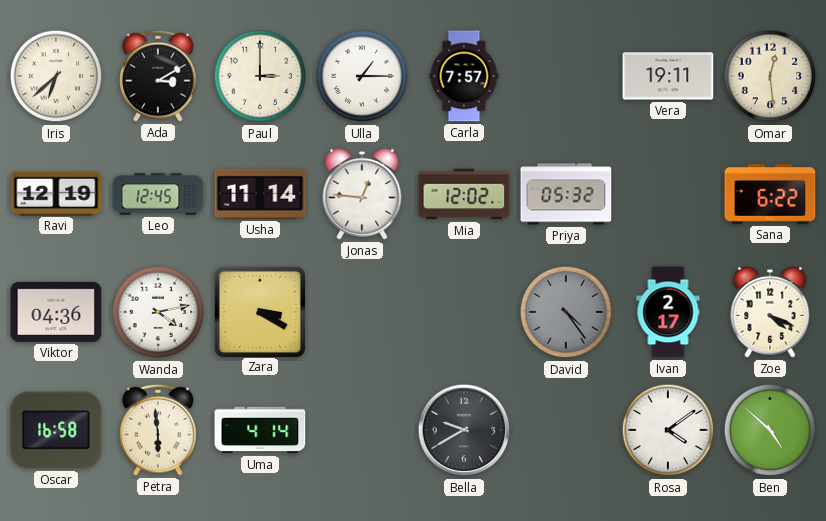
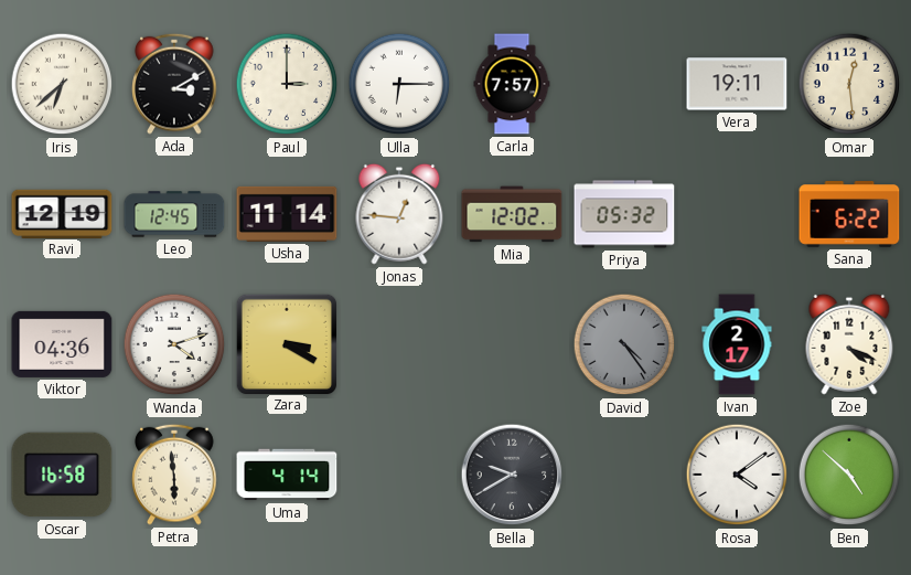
Ulla: 1:15 -> 6:15 (399, 84)
Wanda: 4:13 -> 4:12 (174, 344)
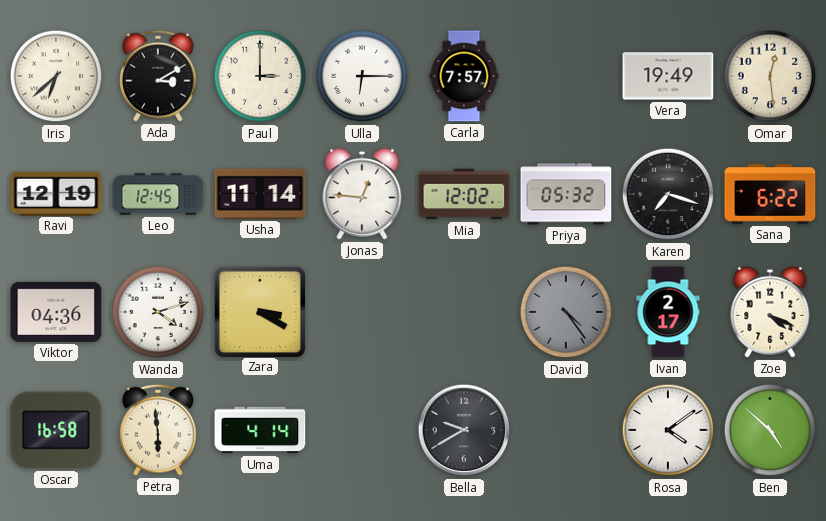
Vera: 19:11 -> 19:49 (668, 76)
Karen: none -> 7:18 (668, 194)
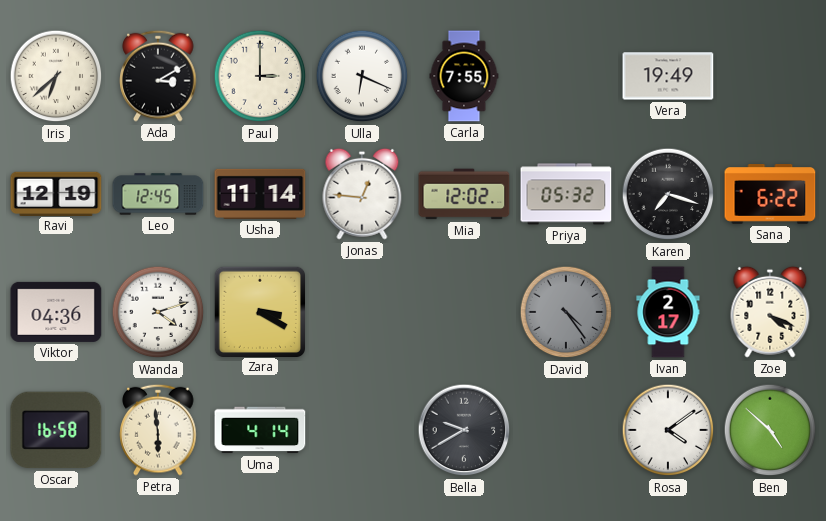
Ulla: 6:15 -> 6:19 (362, 76)
Carla: 7:57 -> 7:55 (464, 76)
Omar: 12:29 -> none (770, 76)
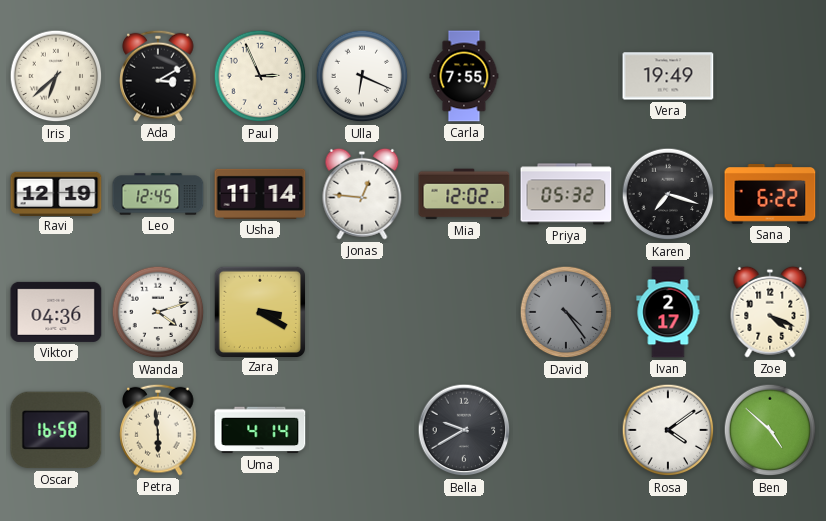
Paul: 3:00 -> 2:56 (260, 76)
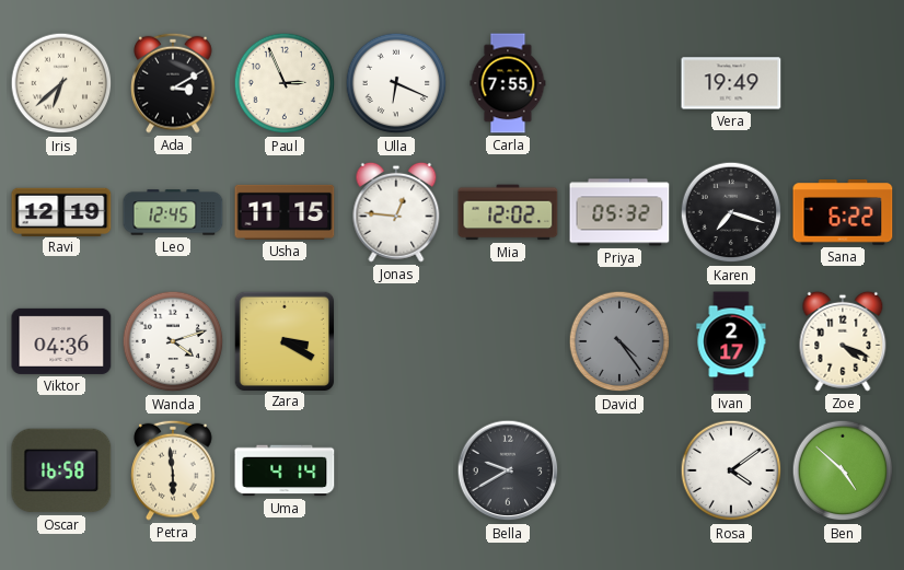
Usha: 11:14 -> 11:15 (285, 212)
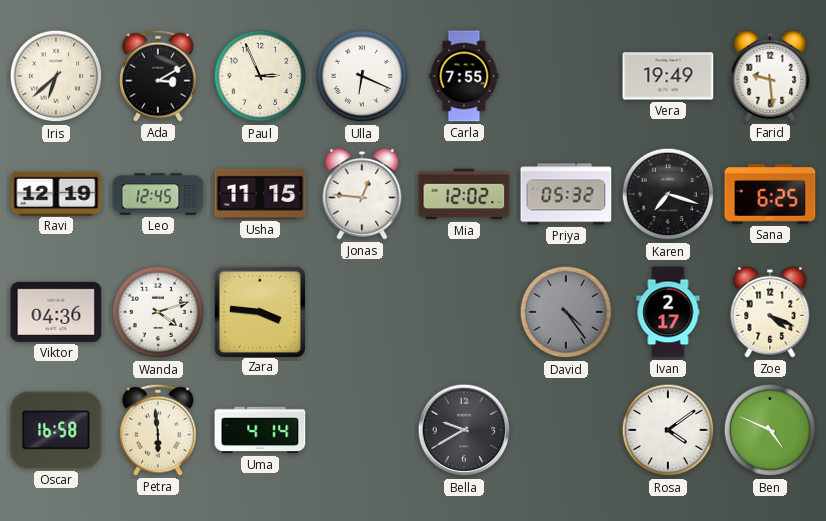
Farid: none -> 9:29 (770, 76)
Sana: 6:22 -> 6:25 (770, 195)
Zara: 3:20 -> 3:46 (259, 311)
Ben: 4:52 -> 4:49 (770, 430)
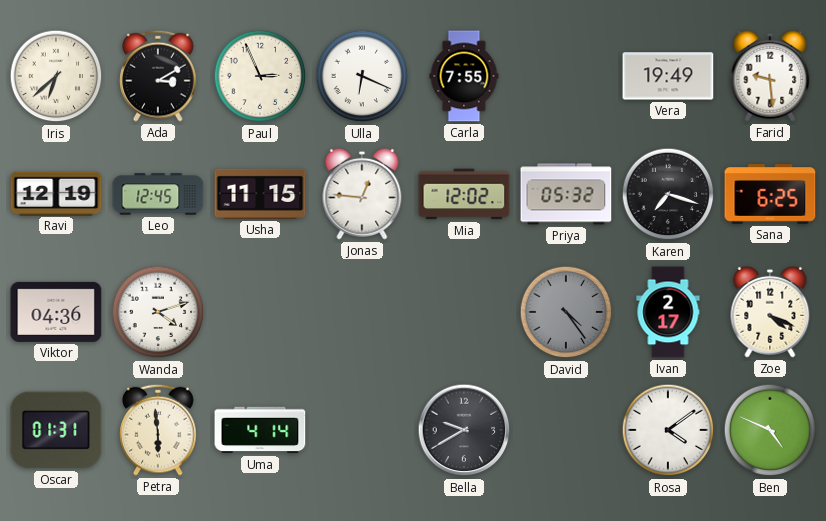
Zara: 3:46 -> none (259, 311)
Oscar: 16:58 -> 01:31 (56, 430)
